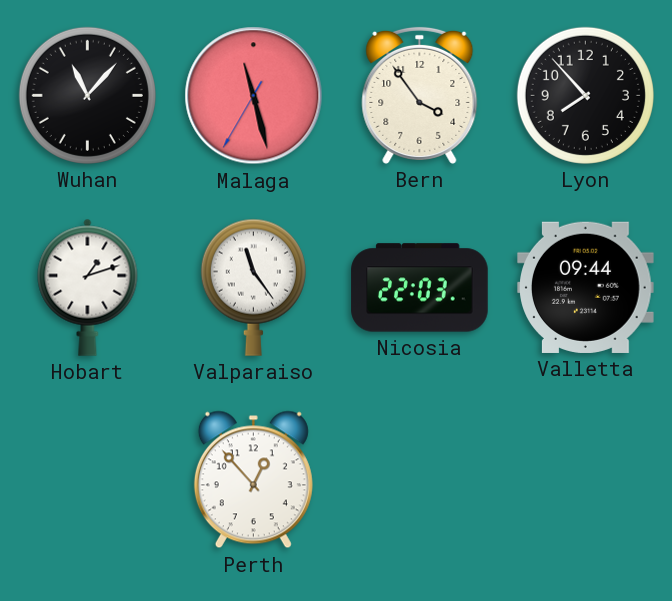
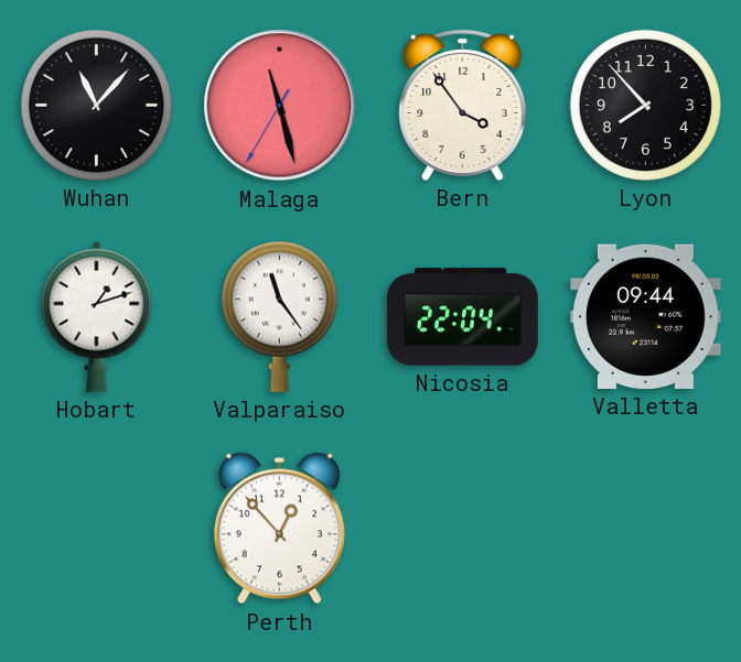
Nicosia: 22:03 -> 22:04 (463, 317)
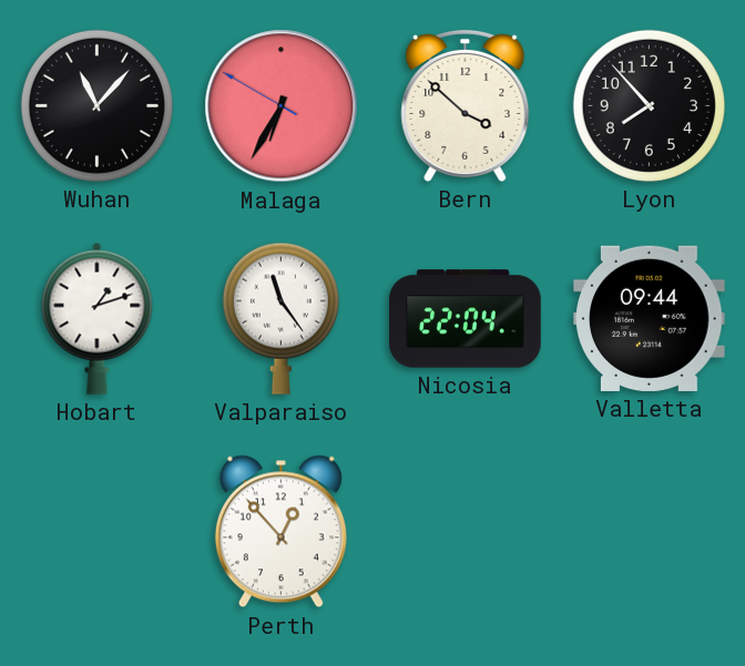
Malaga: 11:27 -> 6:34 (282, 106)
Bern: 3:54 -> 3:52 (466, 105)
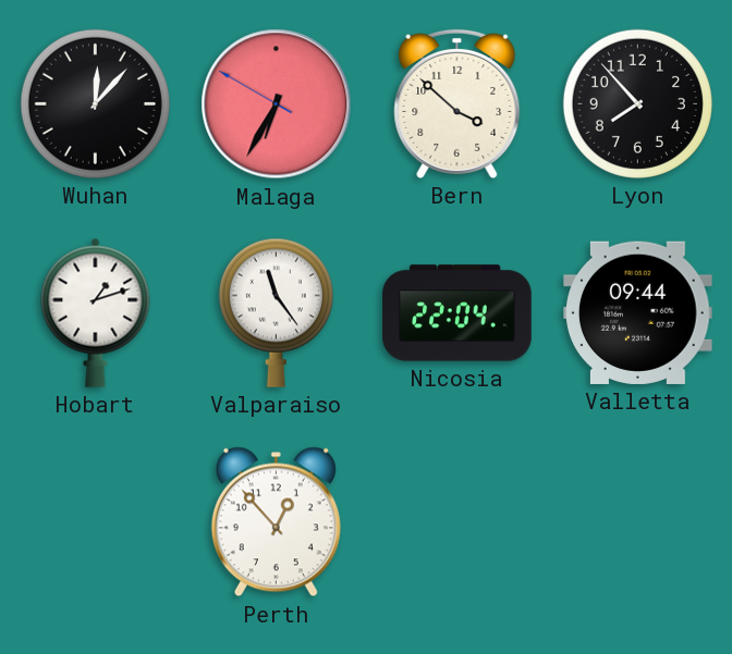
Wuhan: 11:07 -> 12:07 (95, 103)
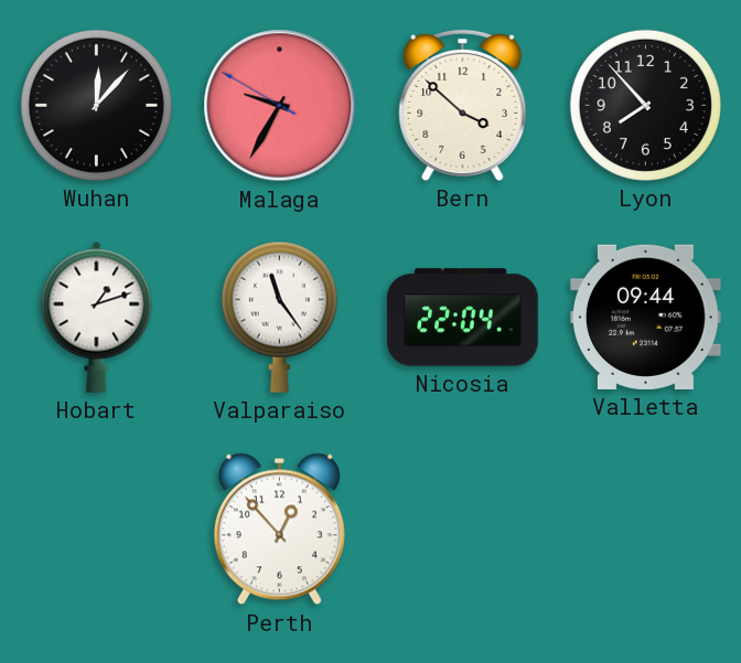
Malaga: 6:34 -> 9:34 (280, 106)
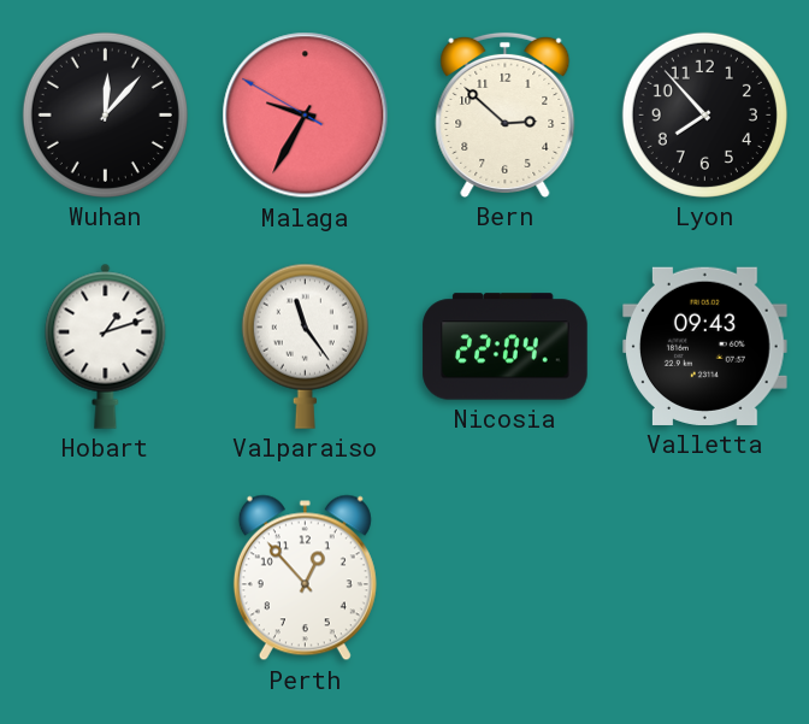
Bern: 3:52 -> 2:52 (506, 114)
Valletta: 09:44 -> 09:43 (705, 346)
